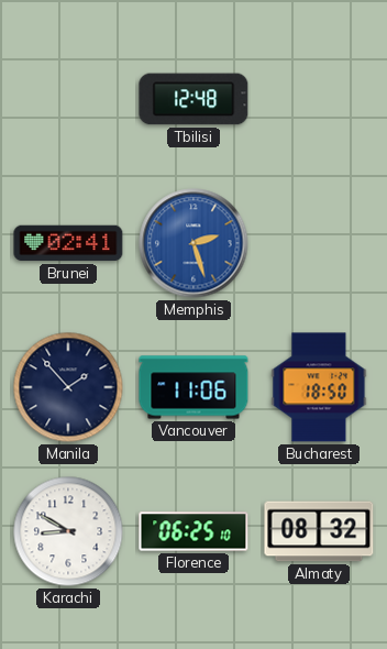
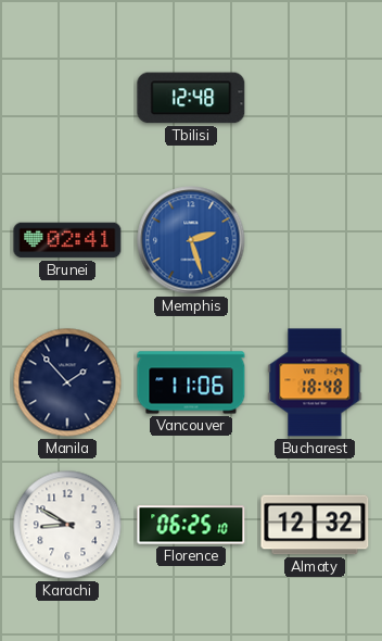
Bucharest: 18:50 -> 18:48 (315, 382)
Almaty: 08:32 -> 12:32 (315, 525)
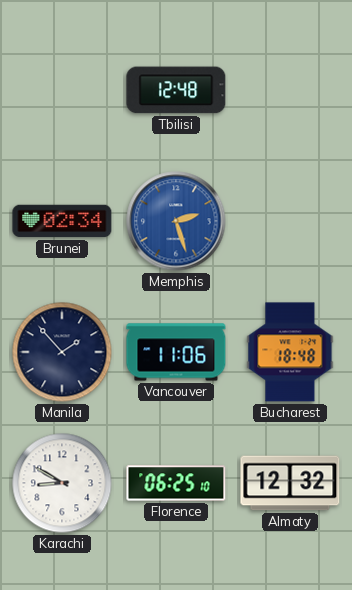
Brunei: 02:41 -> 02:34 (62, 221)
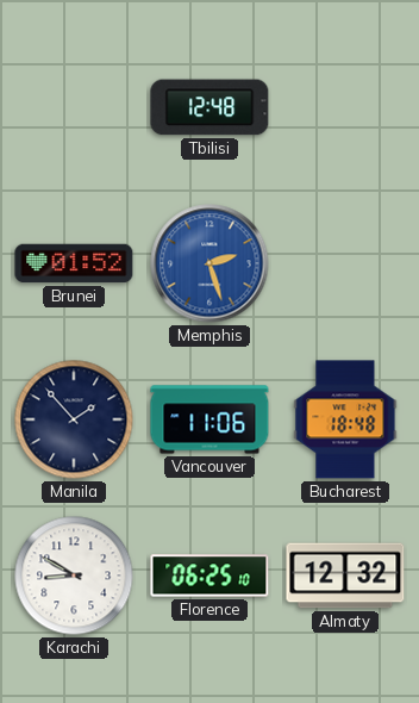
Brunei: 02:34 -> 01:52 (74, 263)
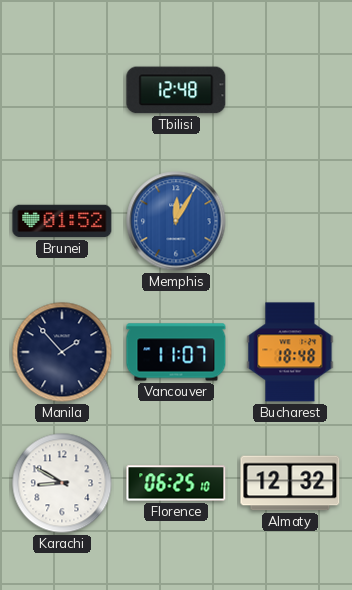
Memphis: 2:27 -> 12:05 (176, 221)
Vancouver: 11:06 -> 11:07 (176, 352)
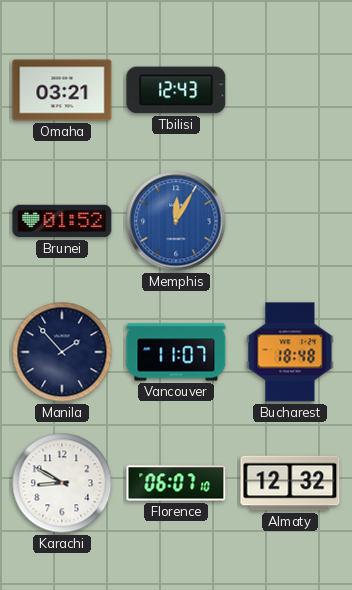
Omaha: none -> 03:21 (62, 90)
Tbilisi: 12:48 -> 12:43 (176, 90)
Florence: 06:25 -> 06:07 (176, 483)
